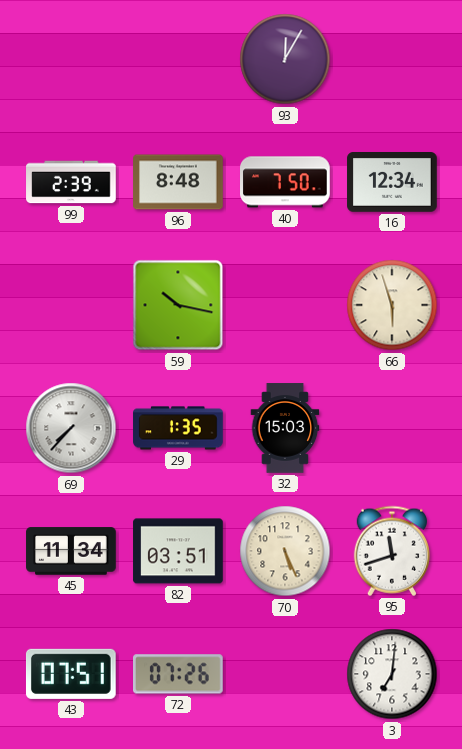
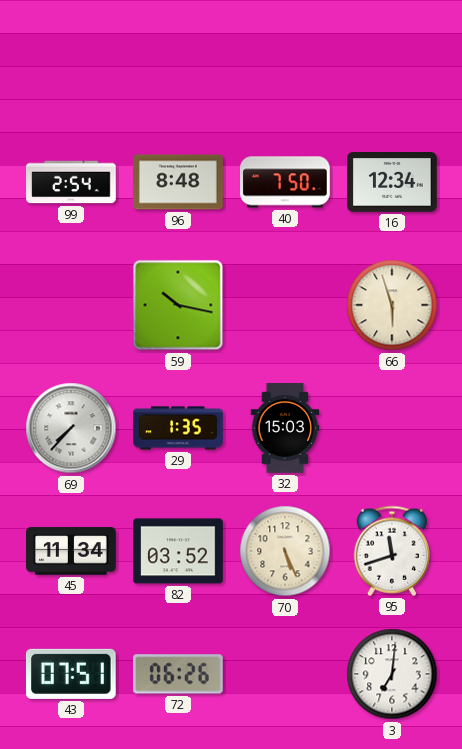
93: 12:05 -> none (285, 59)
99: 2:39 -> 2:54 (71, 182)
82: 03:51 -> 03:52 (178, 551)
72: 07:26 -> 06:26 (179, 674)
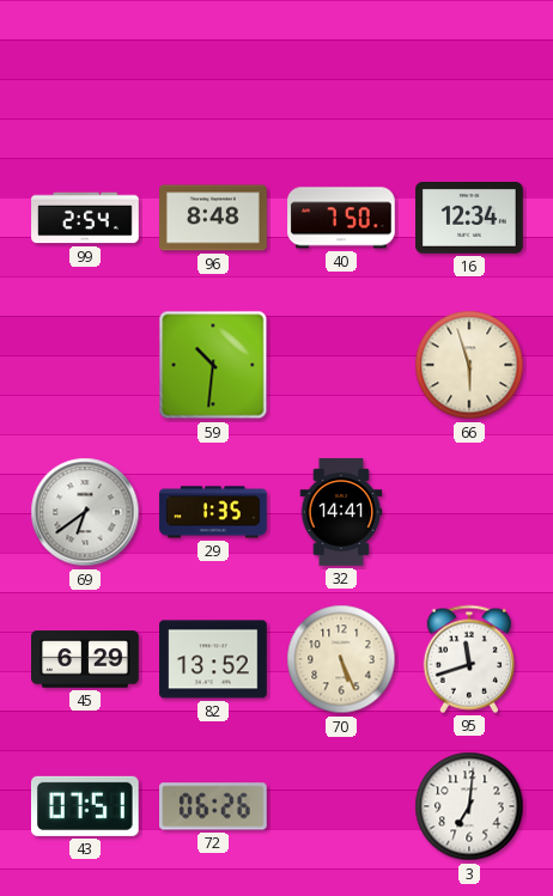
59: 10:17 -> 10:31 (213, 365)
69: 7:37 -> 6:39 (85, 512)
32: 15:03 -> 14:41 (341, 512)
45: 11:34 -> 6:29 (85, 659)
82: 03:52 -> 13:52 (213, 659)
